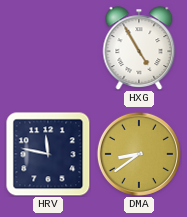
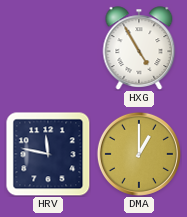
DMA: 8:39 -> 1:00 (139, 154)
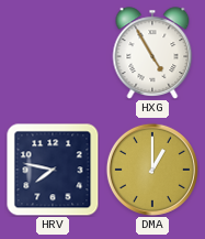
HRV: 11:47 -> 7:47 (53, 170)
